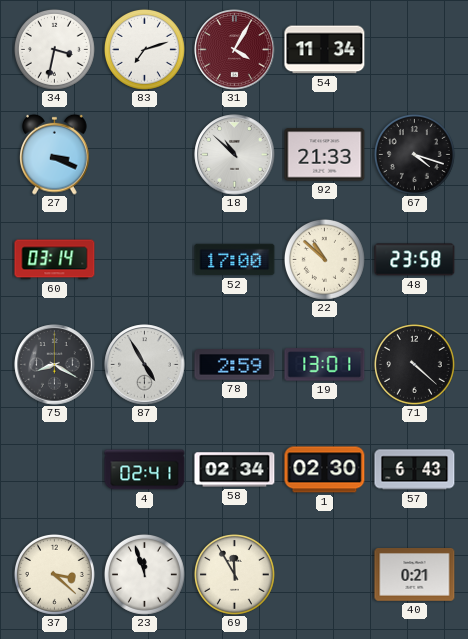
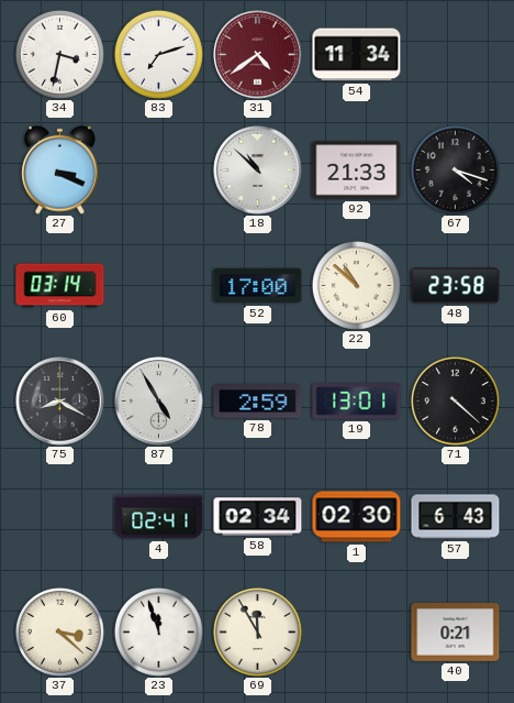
31: 4:05 -> 4:39 (258, 55)
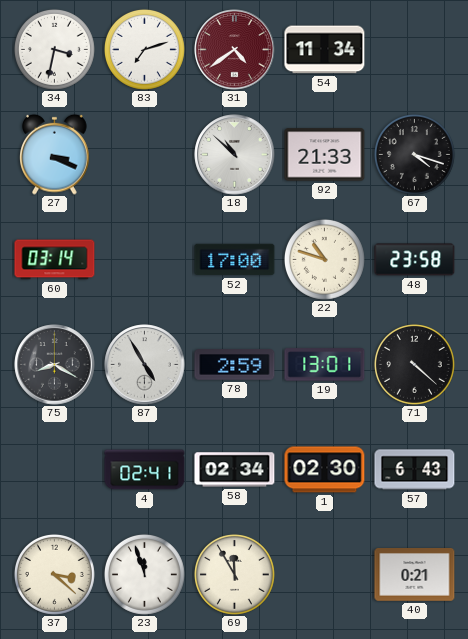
22: 10:52 -> 10:48 (324, 259)
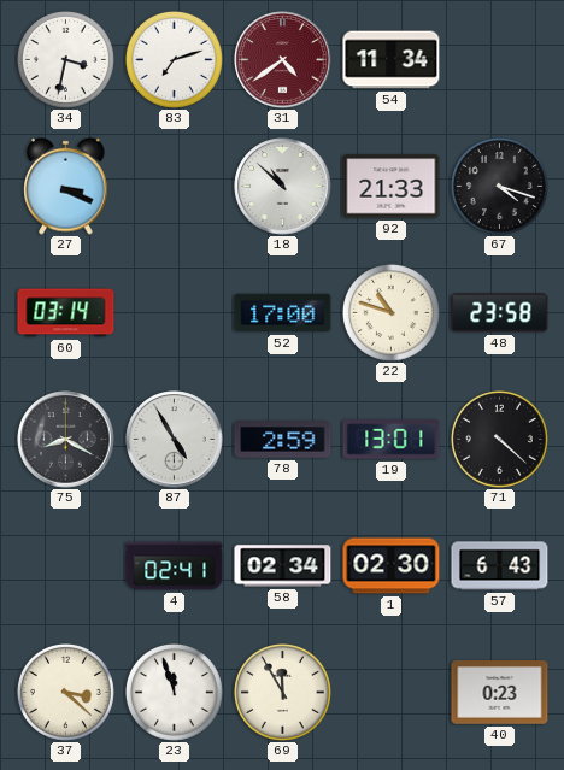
40: 0:21 -> 0:23 (500, 693)
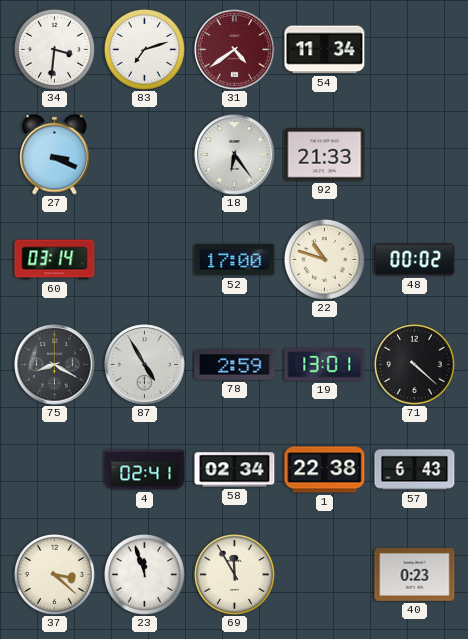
34: 3:32 -> 3:31 (54, 49)
18: 10:52 -> 6:24 (235, 155)
67: 4:18 -> none (499, 186)
48: 23:58 -> 00:02 (415, 260)
1: 02:30 -> 22:38 (325, 470)
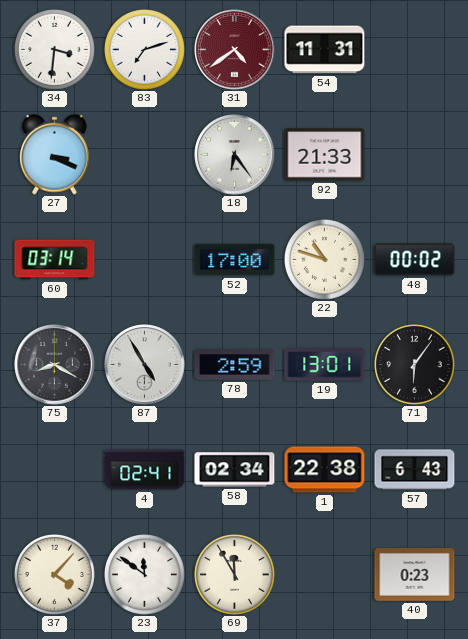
54: 11:34 -> 11:31 (325, 50)
71: 4:22 -> 6:06 (414, 364)
37: 3:22 -> 4:07 (54, 574)
23: 11:57 -> 11:51 (144, 574)
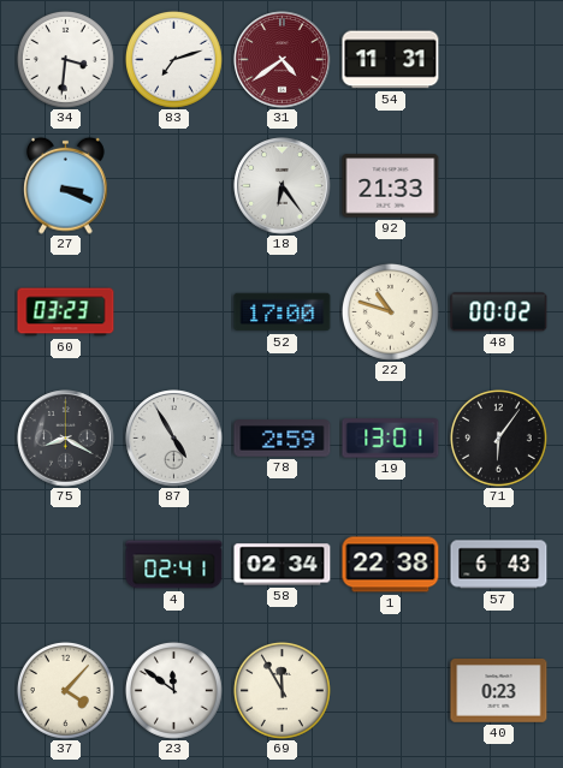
60: 03:14 -> 03:23 (66, 312)
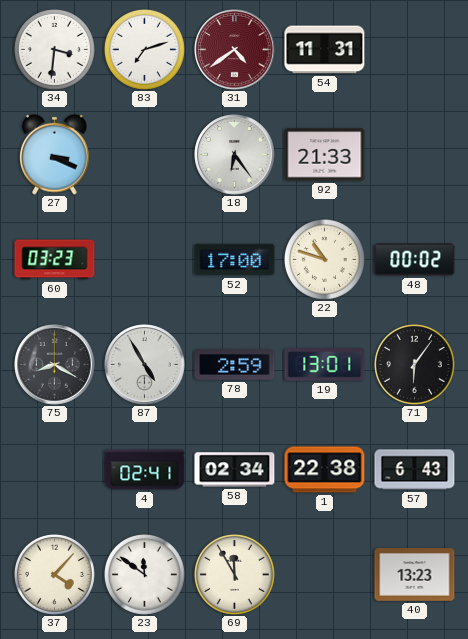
40: 0:23 -> 13:23 (415, 575)
